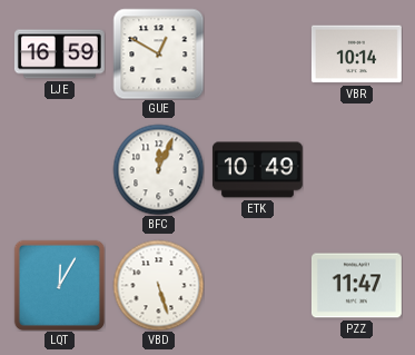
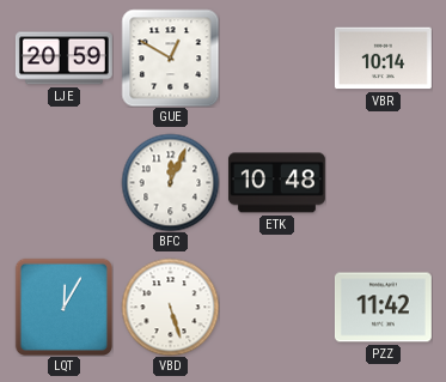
LJE: 16:59 -> 20:59 (63, 59)
ETK: 10:49 -> 10:48 (276, 183)
PZZ: 11:47 -> 11:42 (383, 308)
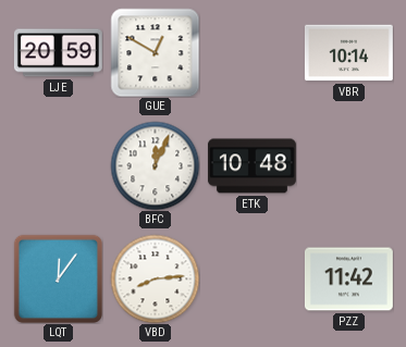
LQT: 12:05 -> 12:06 (58, 278)
VBD: 5:27 -> 8:14 (155, 278)
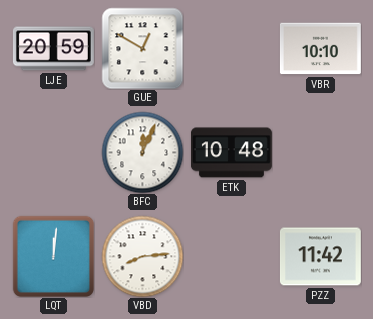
VBR: 10:14 -> 10:10 (320, 49)
LQT: 12:06 -> 12:01 (53, 256)
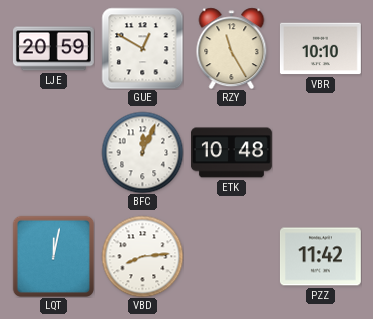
RZY: none -> 11:25 (232, 48)
LQT: 12:01 -> 12:02 (53, 256)
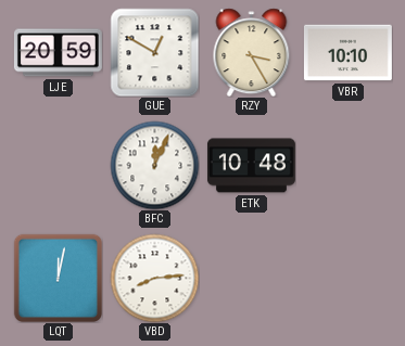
RZY: 11:25 -> 3:25 (252, 52)
PZZ: 11:42 -> none (320, 257)
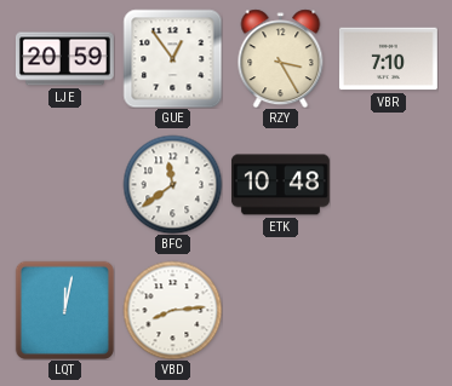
GUE: 12:50 -> 12:54 (172, 58)
VBR: 10:10 -> 7:10 (388, 59)
BFC: 12:04 -> 11:39 (172, 184)
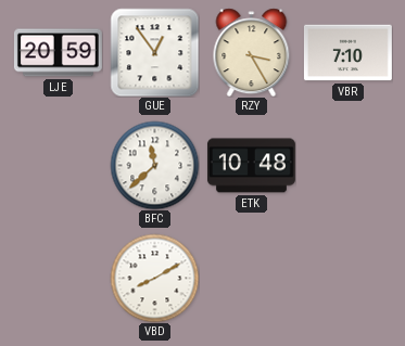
BFC: 11:39 -> 11:38 (154, 165)
LQT: 12:02 -> none (64, 310)
VBD: 8:14 -> 8:10 (154, 278)
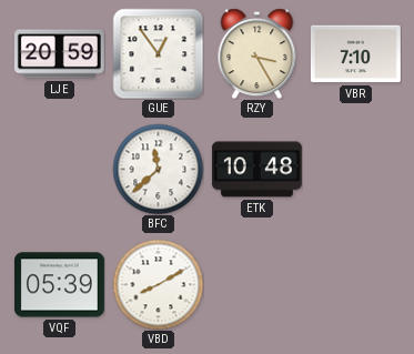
VQF: none -> 05:39 (59, 285)
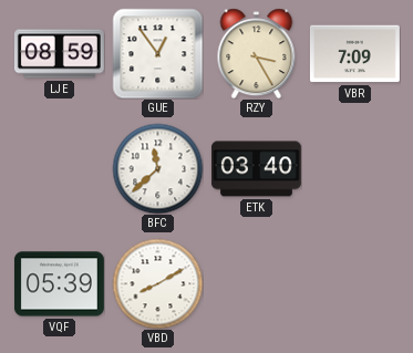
LJE: 20:59 -> 08:59 (59, 54)
VBR: 7:10 -> 7:09 (354, 54)
ETK: 10:48 -> 03:40 (256, 169)
